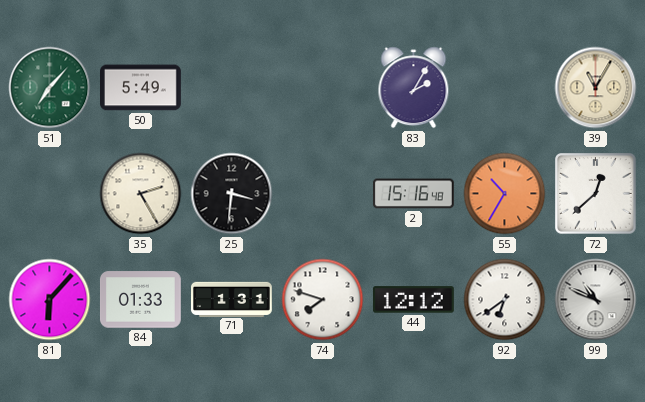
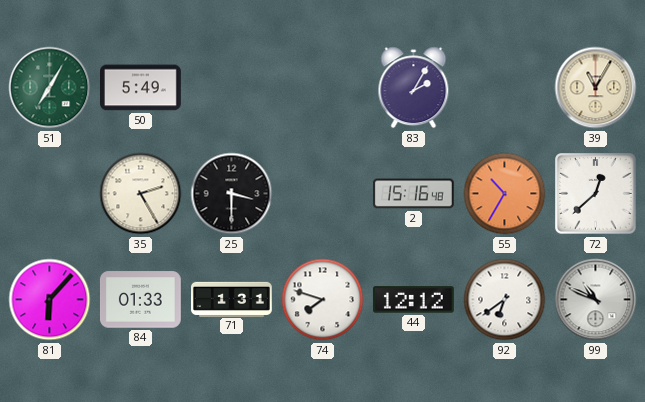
51: 7:07 -> 7:05 (50, 88)
25: 3:31 -> 3:30 (232, 194)
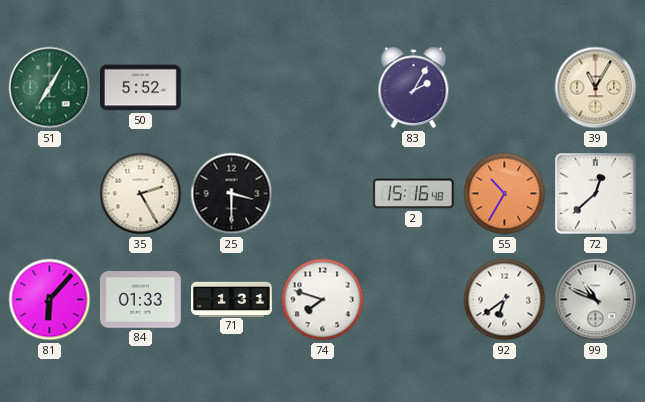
50: 5:49 -> 5:52 (141, 88)
44: 12:12 -> none (413, 300)
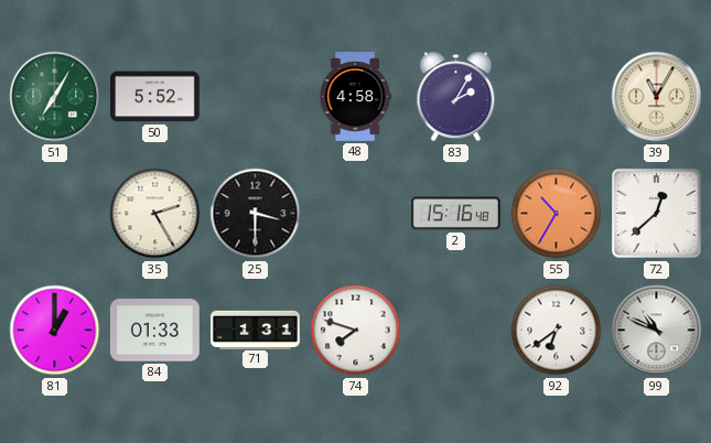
48: none -> 4:58 (355, 97)
81: 6:07 -> 1:00 (55, 331)
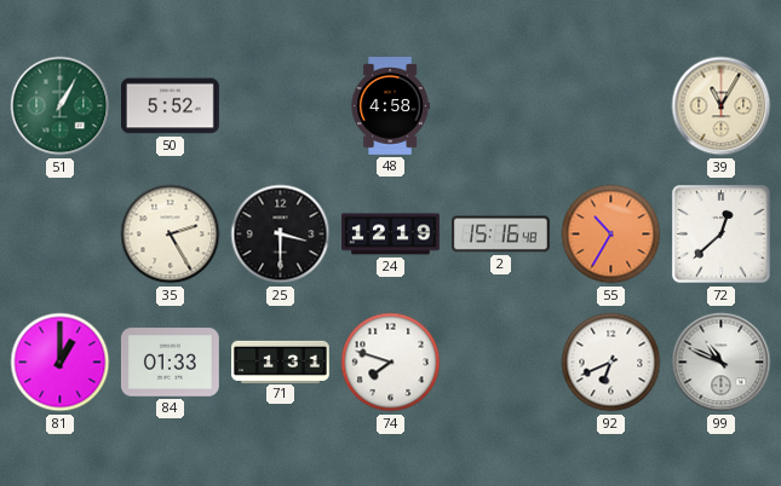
51: 7:05 -> 1:05 (61, 106)
83: 2:05 -> none (456, 97)
24: none -> 12:19 (391, 235)
92: 6:39 -> 6:41 (611, 363)
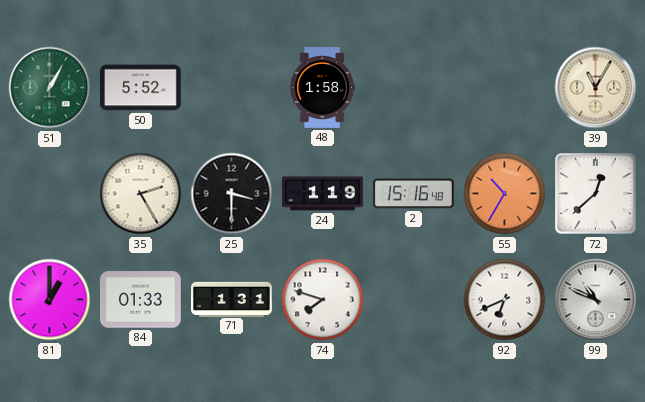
48: 4:58 -> 1:58 (322, 88)
24: 12:19 -> 1:19 (323, 194)
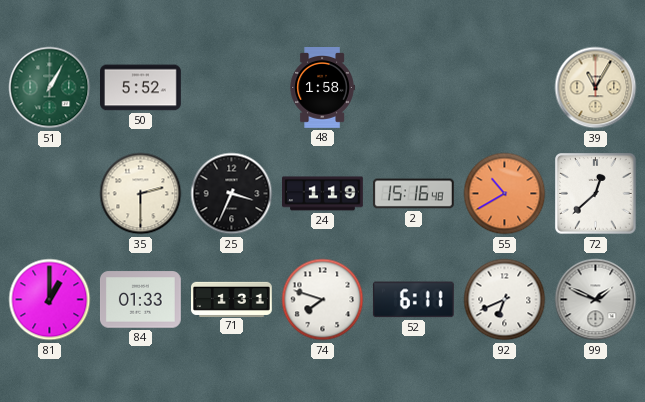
35: 2:25 -> 2:30 (141, 194)
25: 3:30 -> 3:34 (232, 194)
55: 10:35 -> 10:40 (505, 194)
52: none -> 6:11 (413, 300)
99: 10:49 -> 1:49 (596, 300)
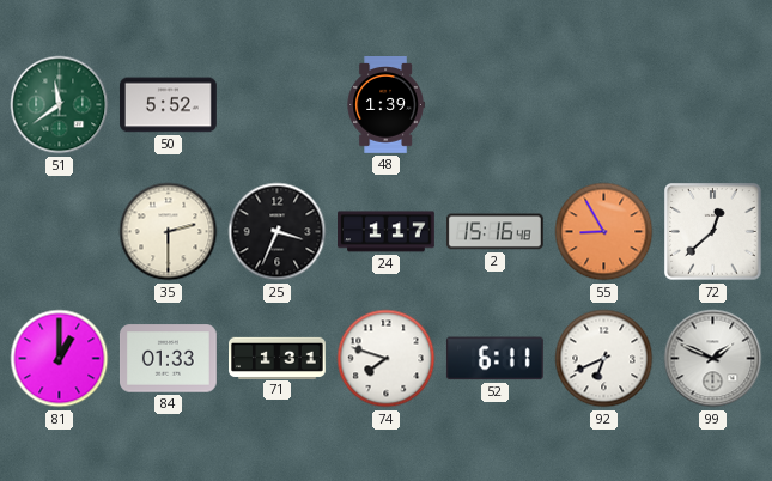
51: 1:05 -> 11:39 (60, 105)
48: 1:58 -> 1:39 (385, 105)
39: 11:05 -> none (596, 88)
24: 1:19 -> 1:17 (387, 232)
55: 10:40 -> 8:55 (604, 232)
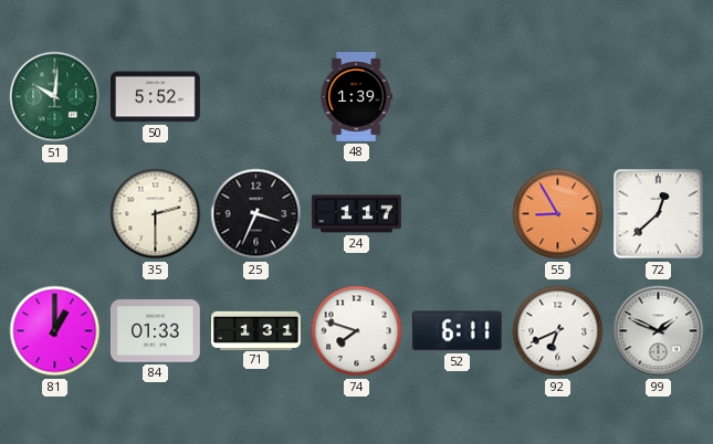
51: 11:39 -> 10:01 (55, 97)
2: 15:16 -> none (496, 232)
